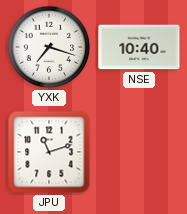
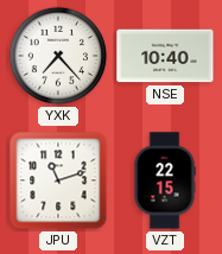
YXK: 7:18 -> 7:23 (58, 56)
VZT: none -> 22:15 (165, 180)
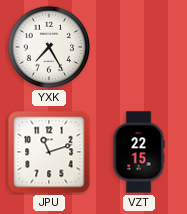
YXK: 7:23 -> 7:25 (49, 47)
NSE: 10:40 -> none (165, 56)
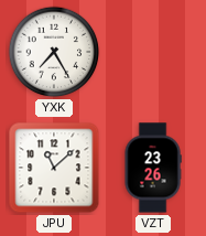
JPU: 11:12 -> 11:08 (54, 168)
VZT: 22:15 -> 23:26 (153, 168)
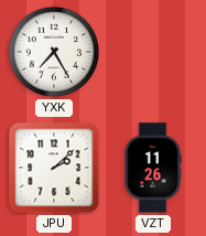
JPU: 11:08 -> 2:08 (54, 168)
VZT: 23:26 -> 11:26 (153, 168)
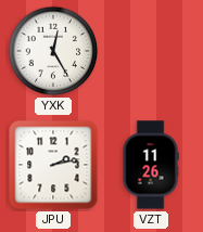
YXK: 7:25 -> 12:25 (53, 51)
JPU: 2:08 -> 2:13 (53, 165)
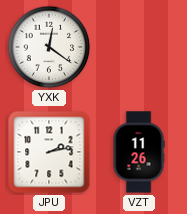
YXK: 12:25 -> 12:21 (49, 47)
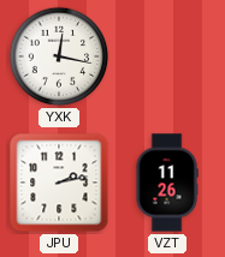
YXK: 12:21 -> 12:17 (59, 56)
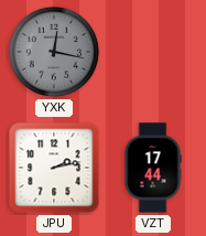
YXK dial: white -> grey (54, 52)
VZT: 11:26 -> 17:44 (153, 168)
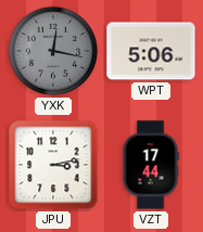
WPT: none -> 5:06 (151, 51)
JPU: 2:13 -> 3:13 (53, 165)
